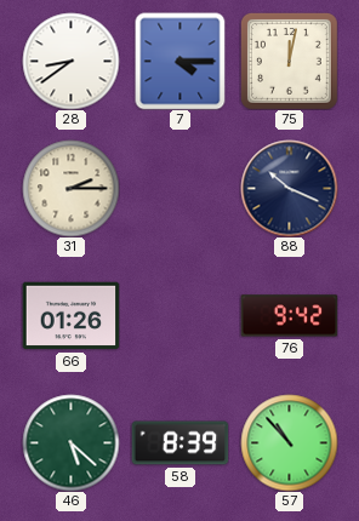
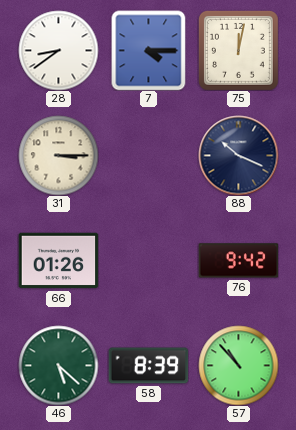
31: 2:15 -> 3:15 (58, 155)
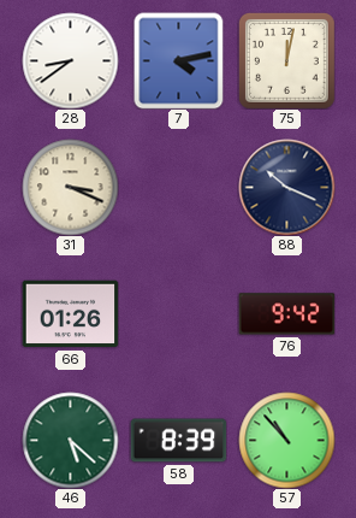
7: 4:15 -> 4:13 (179, 60)
31: 3:15 -> 3:19 (70, 187)
